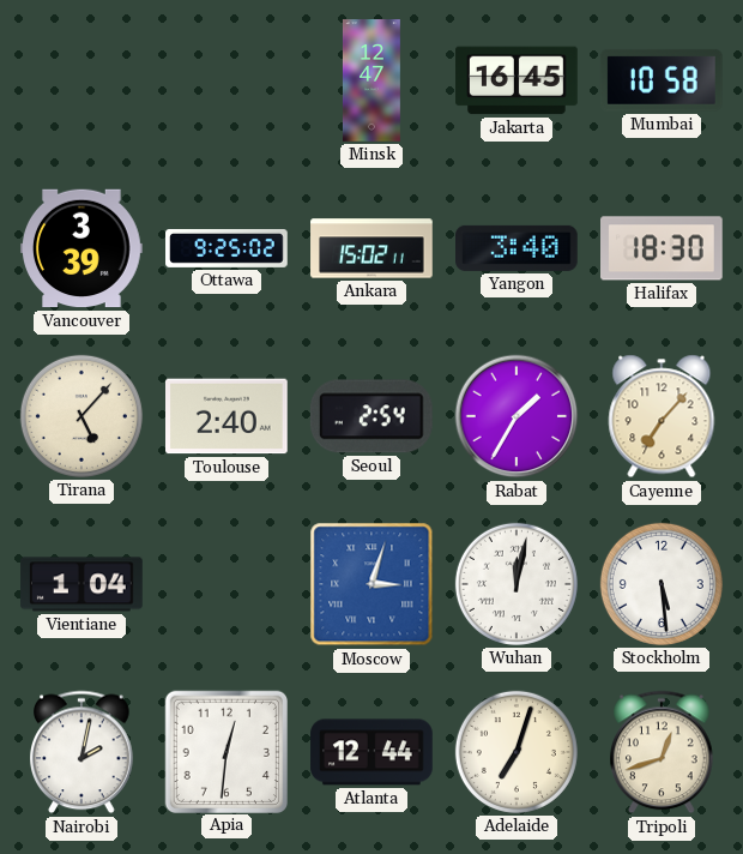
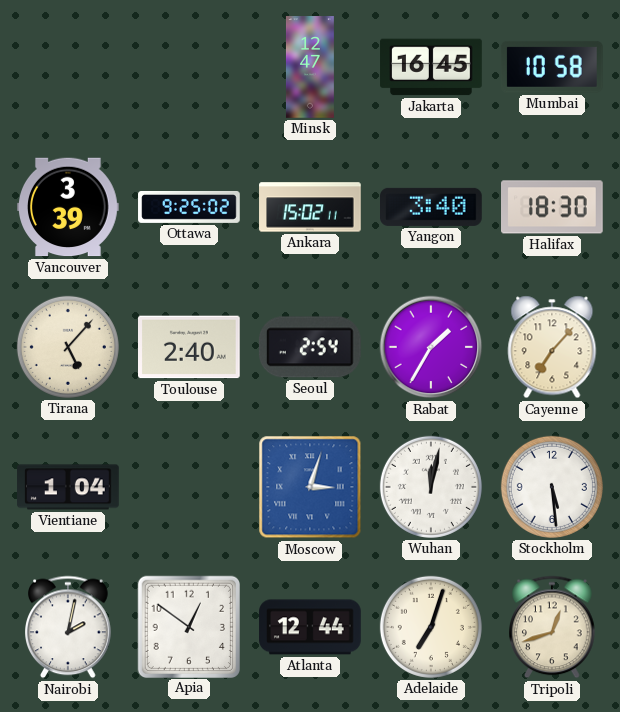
Apia: 12:31 -> 12:51 (188, 626)
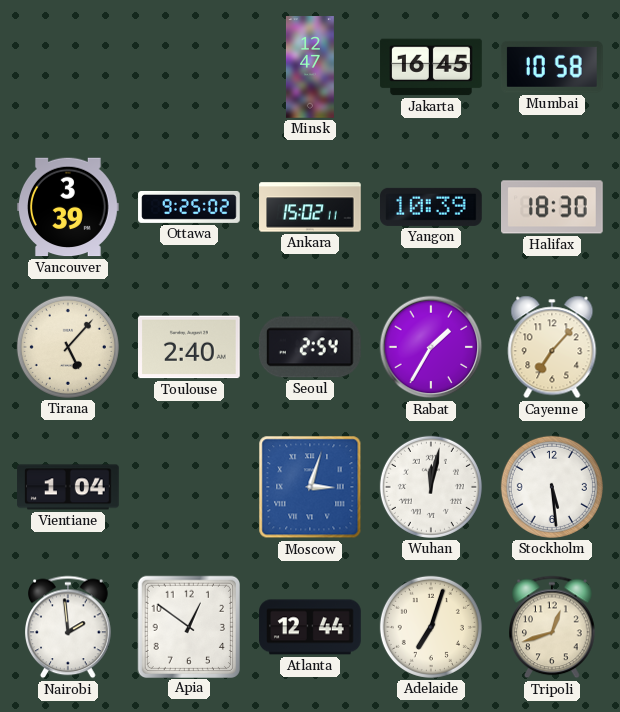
Yangon: 3:40 -> 10:39 (432, 207)
Nairobi: 2:02 -> 1:59 (69, 627)
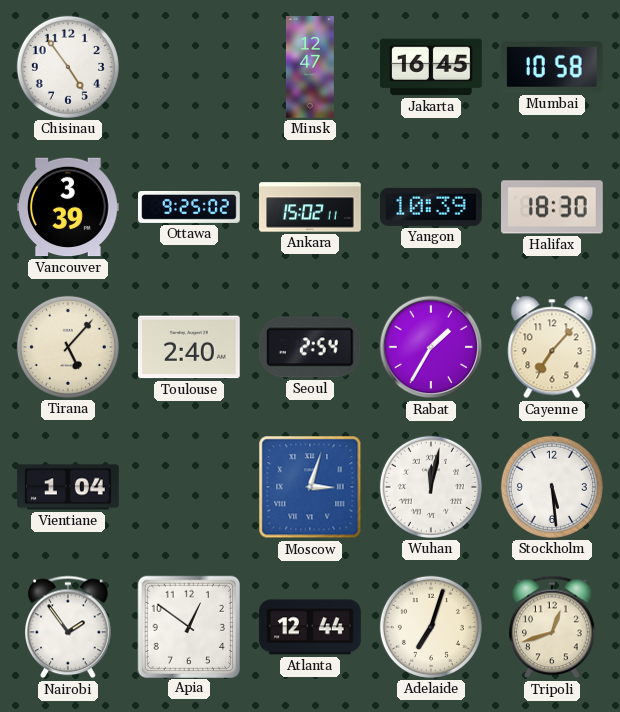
Chisinau: none -> 4:54 (68, 67)
Nairobi: 1:59 -> 1:54 (69, 627)
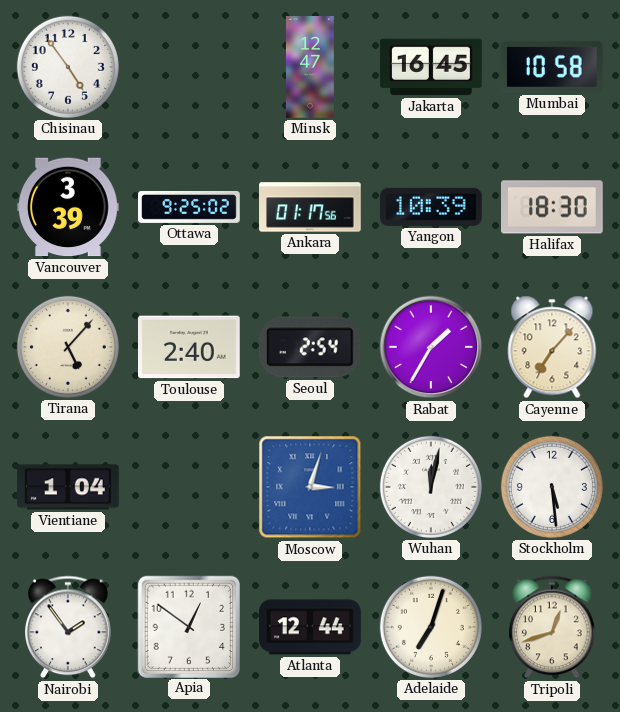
Ankara: 15:02 -> 01:17 (310, 207)
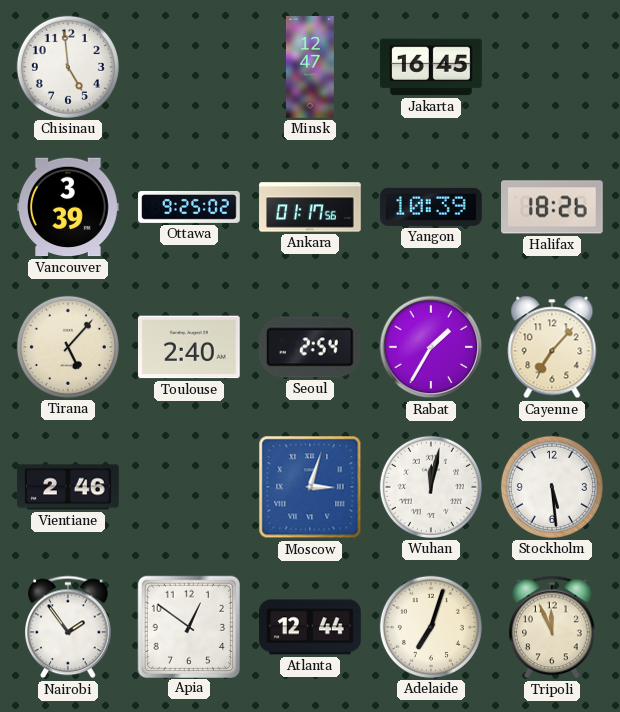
Chisinau: 4:54 -> 4:59 (68, 67)
Mumbai: 10:58 -> none (552, 67)
Halifax: 18:30 -> 18:26 (553, 207)
Vientiane: 1:04 -> 2:46 (68, 487)
Tripoli: 12:42 -> 11:56 (553, 627)
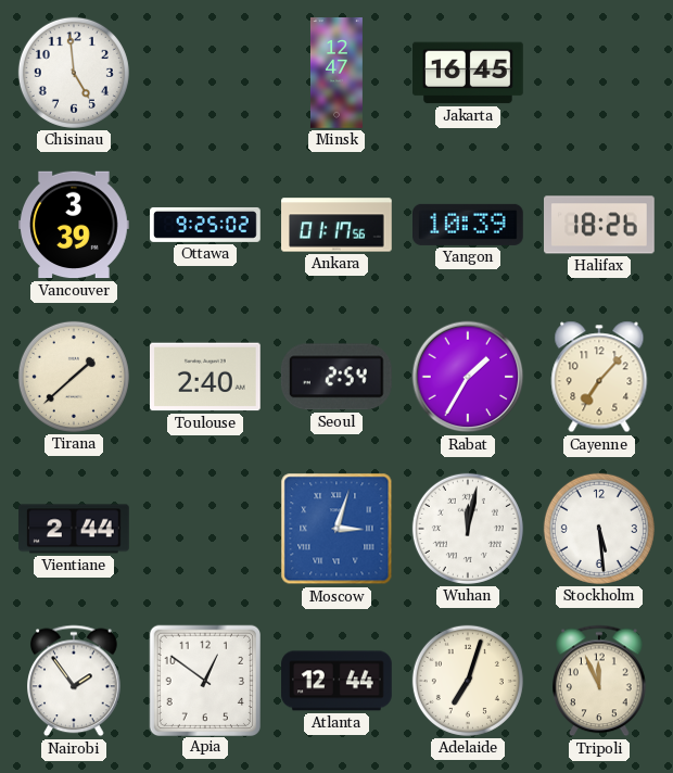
Tirana: 5:07 -> 1:38 (74, 377)
Vientiane: 2:46 -> 2:44 (74, 529)
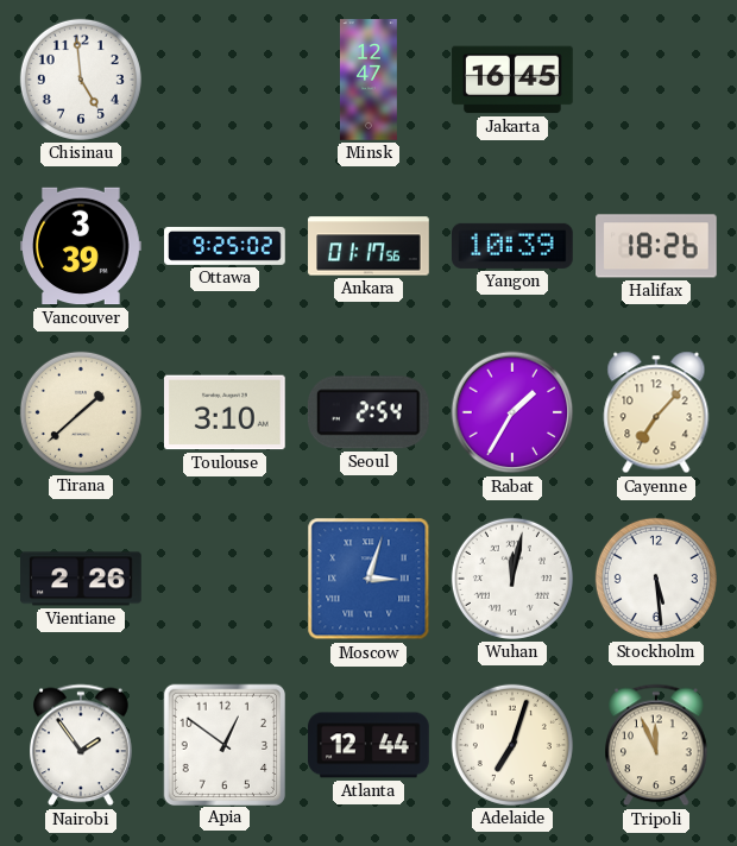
Toulouse: 2:40 -> 3:10 (226, 412)
Vientiane: 2:44 -> 2:26 (81, 579)
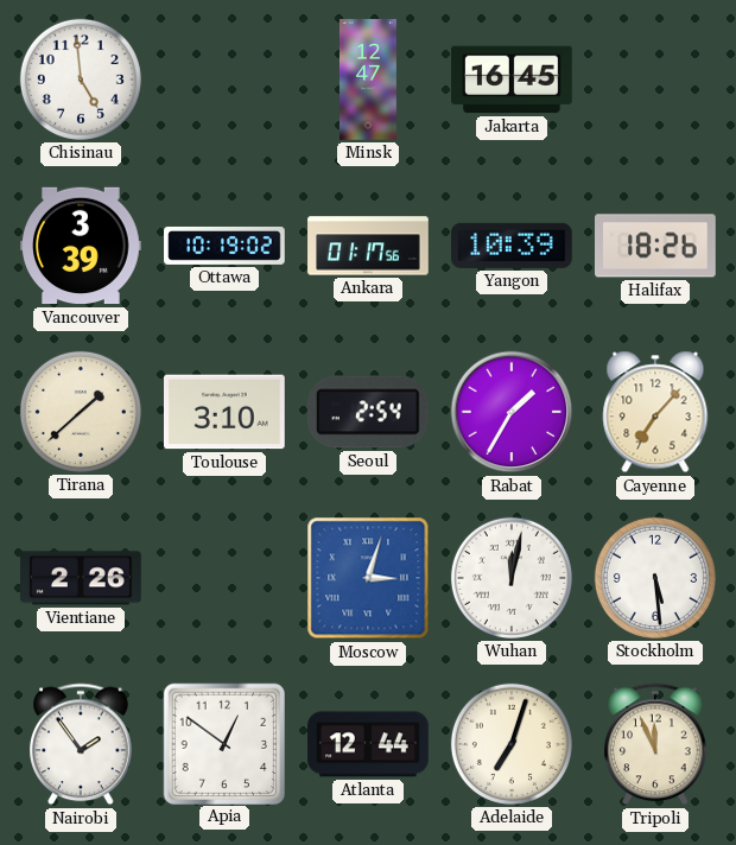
Ottawa: 9:25 -> 10:19 (224, 246)
